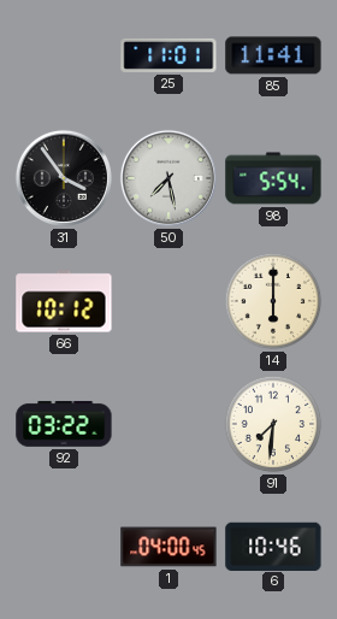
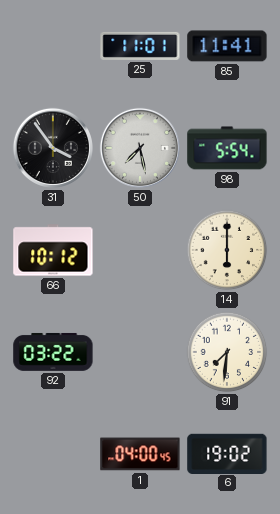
6: 10:46 -> 19:02 (227, 453)
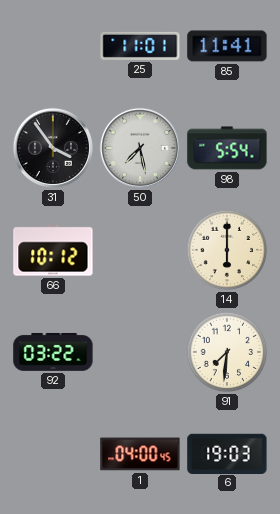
6: 19:02 -> 19:03 (227, 453)
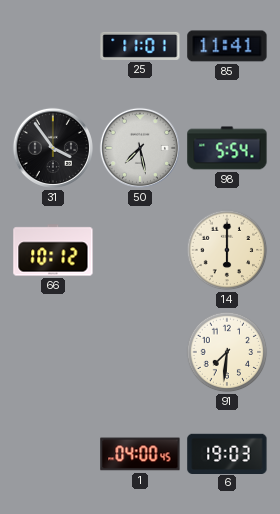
92: 03:22 -> none (53, 352)
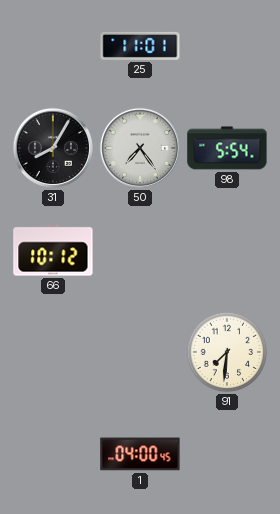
85: 11:41 -> none (227, 46)
31: 3:54 -> 8:05 (53, 148)
50: 7:28 -> 7:24 (140, 148)
14: 6:00 -> none (227, 250)
6: 19:03 -> none (227, 453)
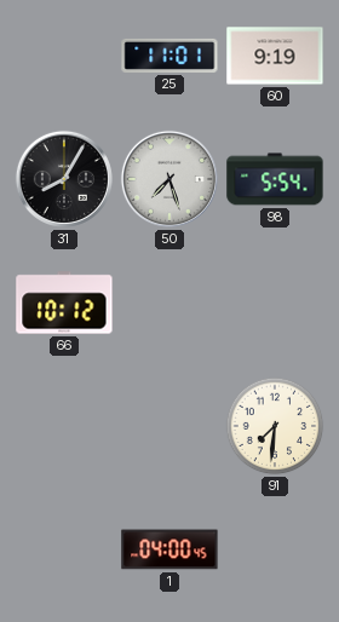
60: none -> 9:19 (275, 56)
50: 7:24 -> 7:27 (169, 179)
